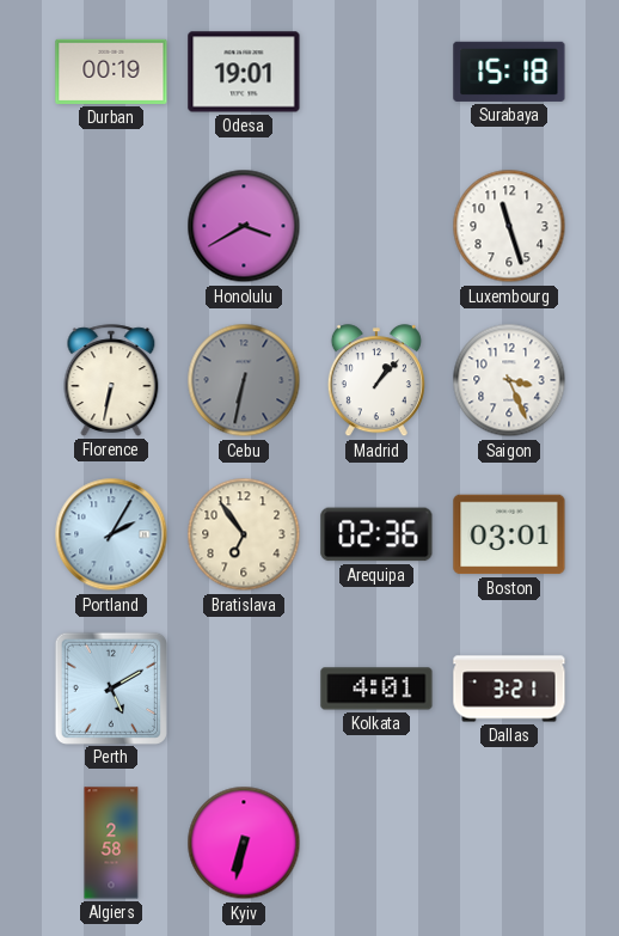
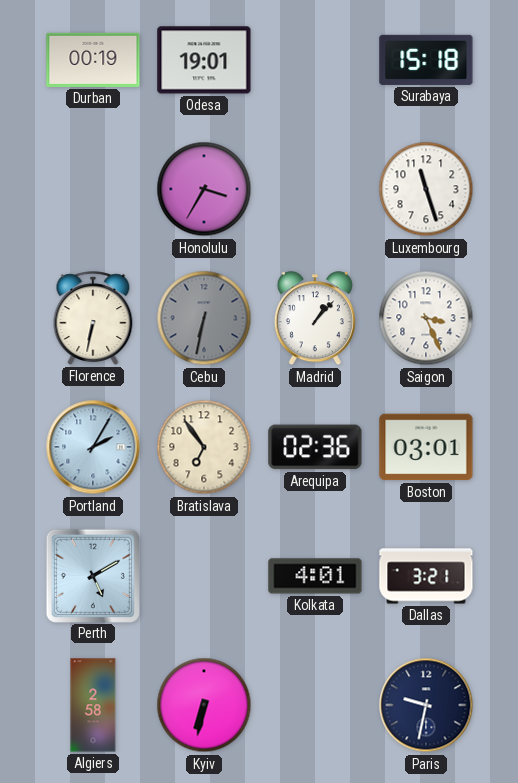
Honolulu: 3:40 -> 3:35 (204, 189)
Paris: none -> 9:32 (426, 705)
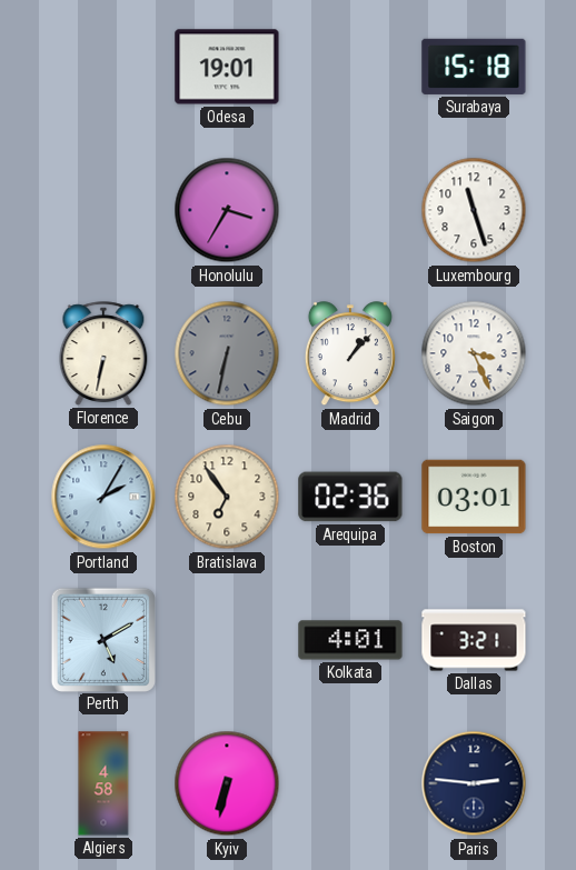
Durban: 00:19 -> none (93, 60)
Algiers: 2:58 -> 4:58 (103, 783)
Paris: 9:32 -> 2:46 (474, 783)
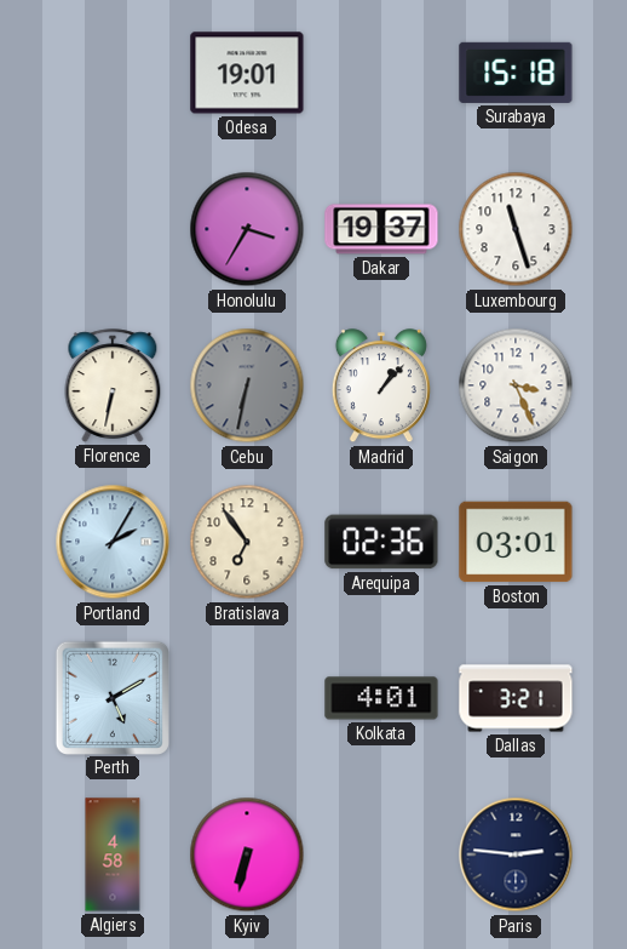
Dakar: none -> 19:37 (381, 229)
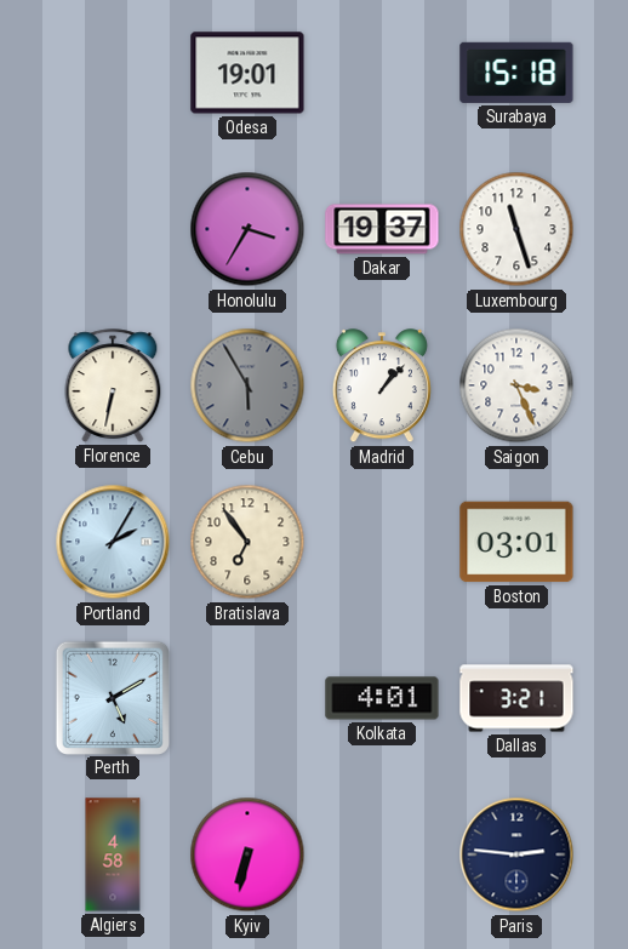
Cebu: 6:32 -> 5:55 (247, 385)
Arequipa: 02:36 -> none (381, 542)
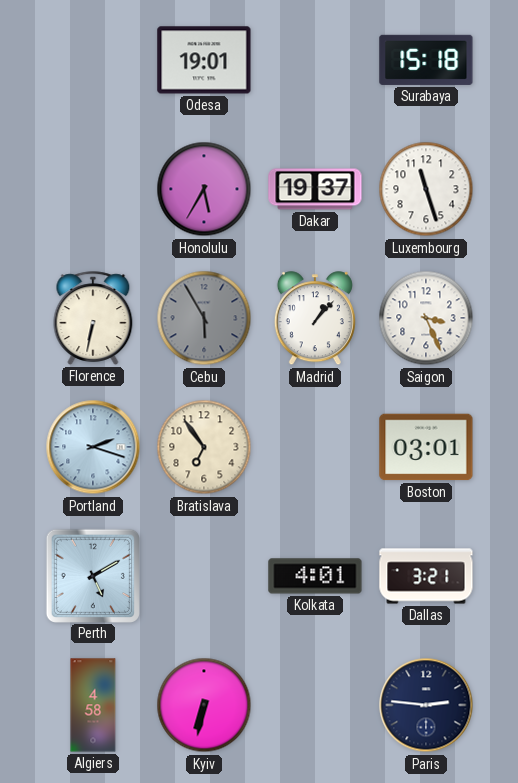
Honolulu: 3:35 -> 5:35 (204, 189)
Portland: 2:05 -> 2:18 (93, 447)
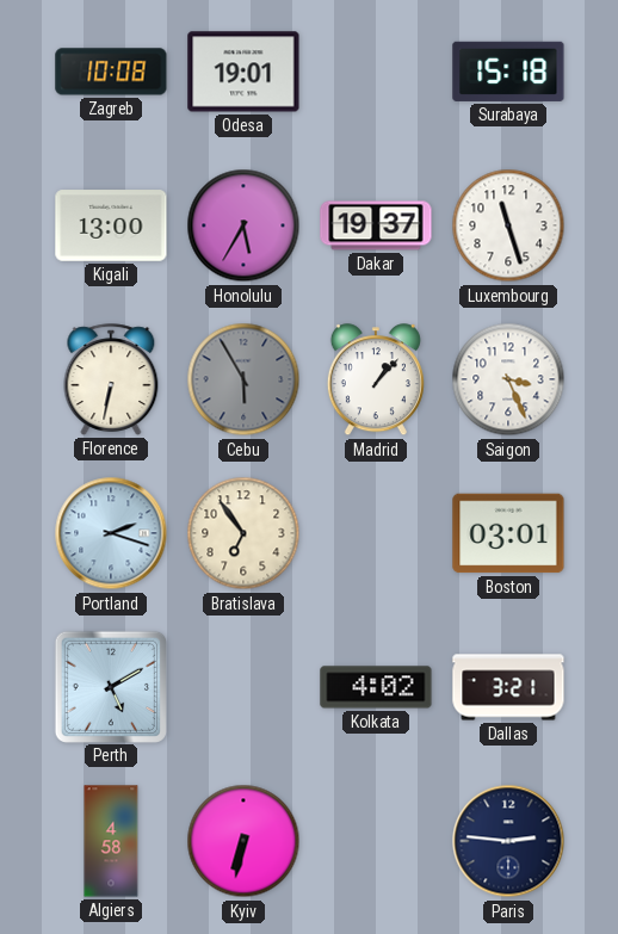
Zagreb: none -> 10:08 (111, 72)
Kigali: none -> 13:00 (111, 225)
Kolkata: 4:01 -> 4:02 (376, 687)
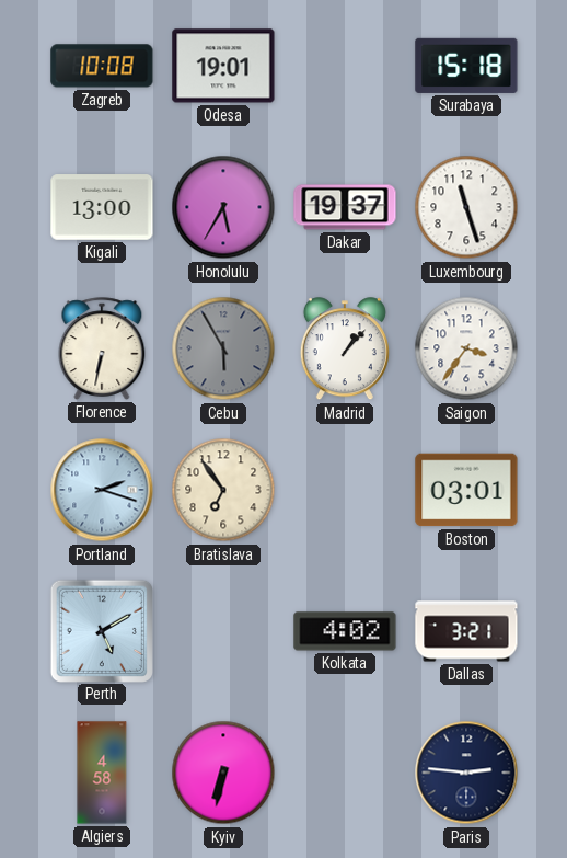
Saigon: 3:26 -> 3:36 (466, 348)
